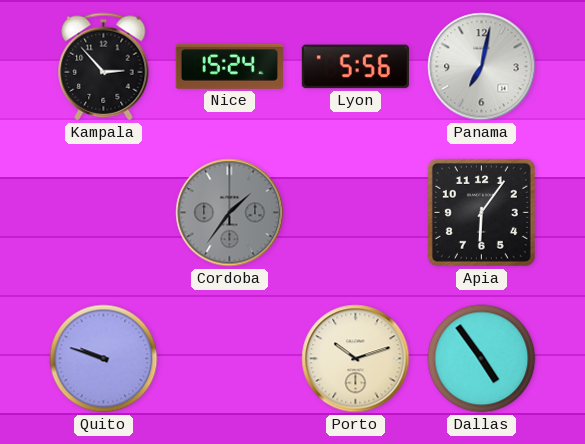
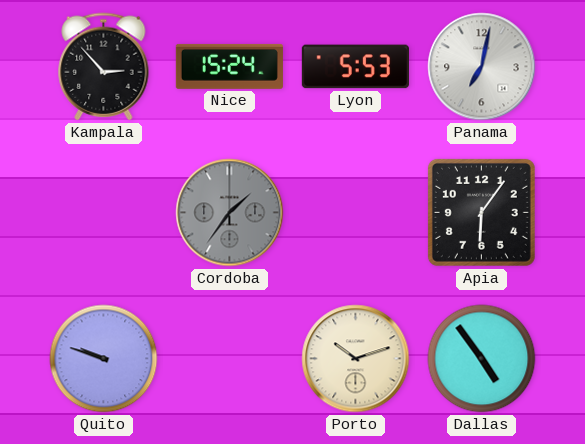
Lyon: 5:56 -> 5:53 (355, 67)
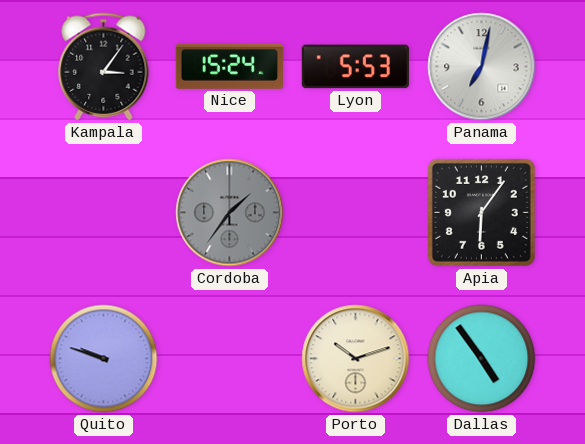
Kampala: 2:53 -> 3:06 (104, 67)
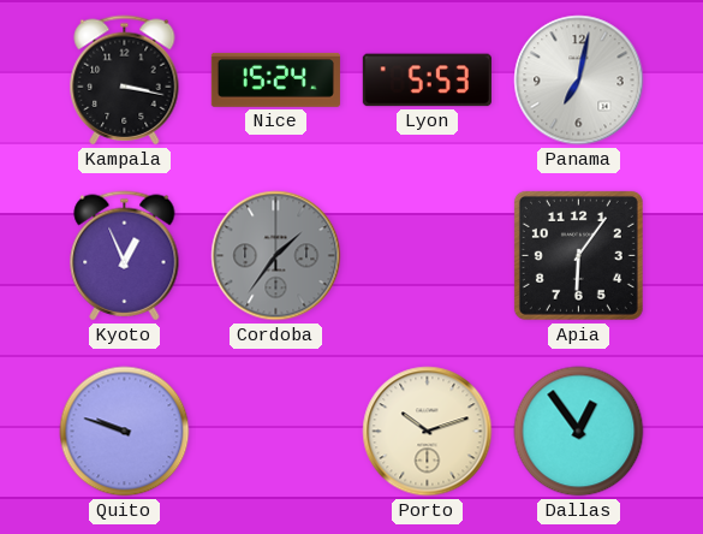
Kampala: 3:06 -> 3:17 (125, 81)
Kyoto: none -> 12:56 (125, 256)
Dallas: 4:54 -> 12:54 (579, 432)
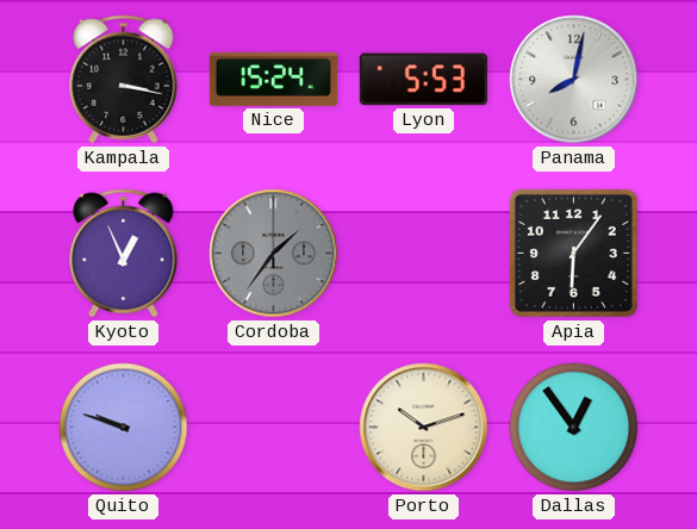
Panama: 7:02 -> 8:02 (574, 80)
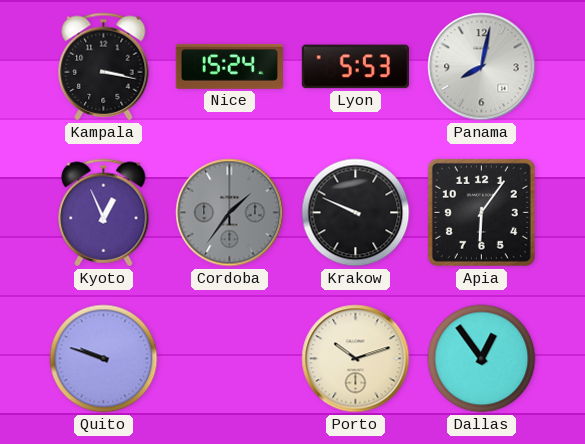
Krakow: none -> 9:49 (356, 213)
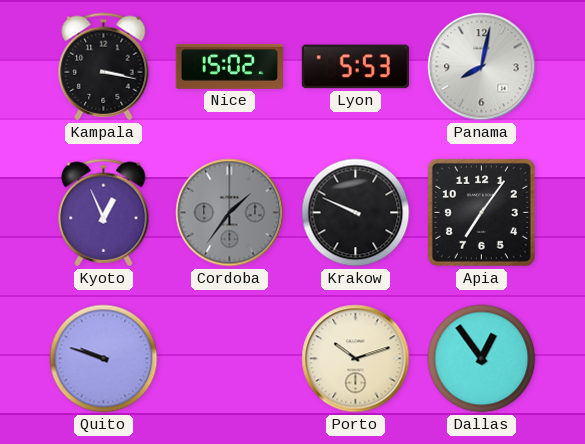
Nice: 15:24 -> 15:02 (229, 66)
Apia: 6:06 -> 7:06 (481, 212)
